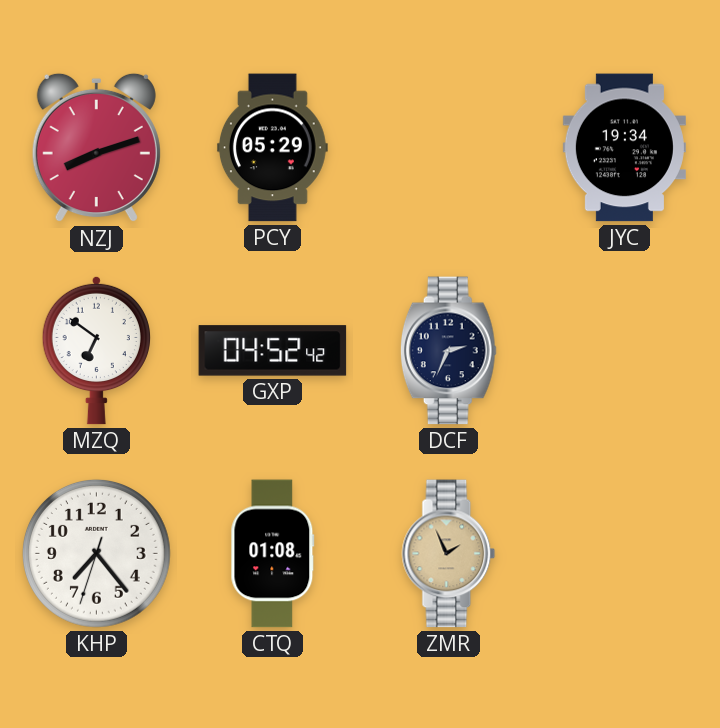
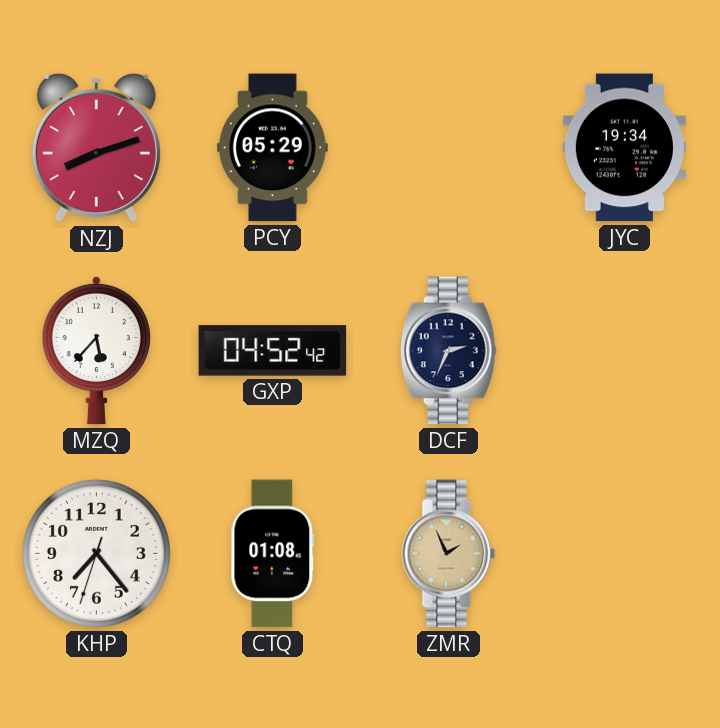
MZQ: 6:51 -> 5:37 (96, 350)
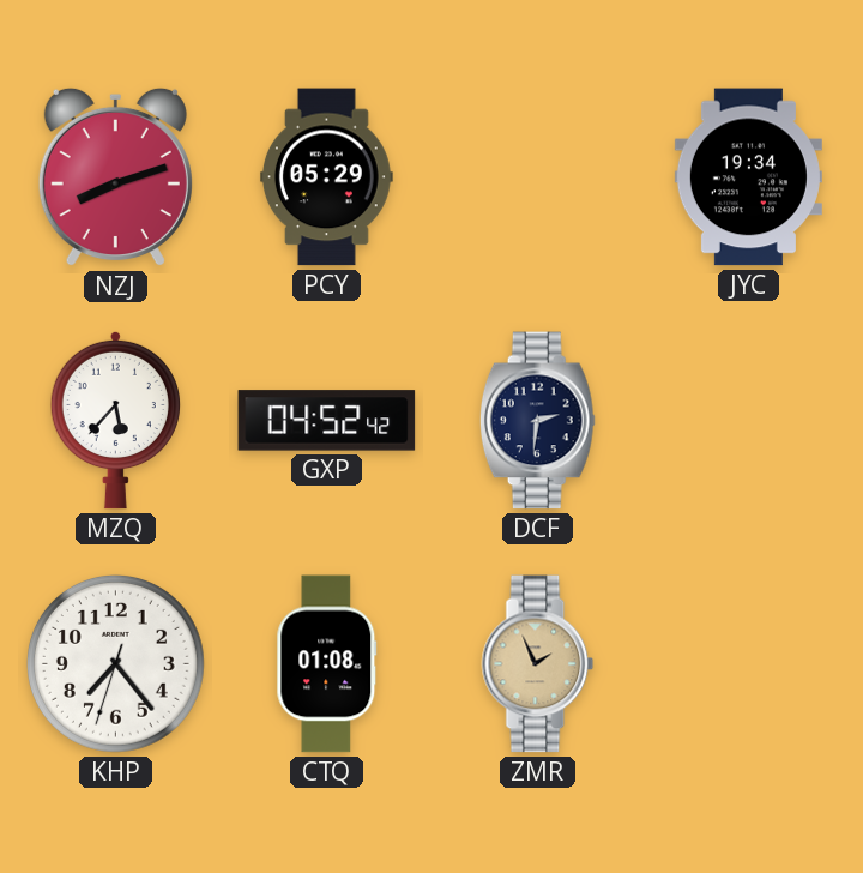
DCF: 2:34 -> 2:31 (537, 421)
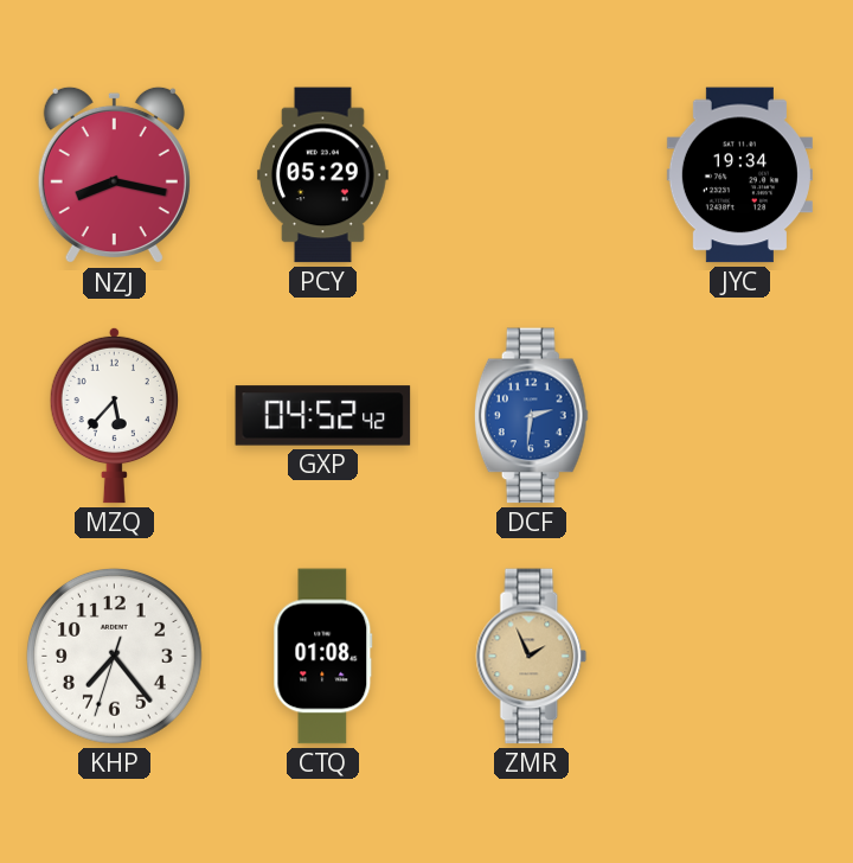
NZJ: 8:12 -> 8:17 (114, 175)
DCF dial: navy -> blue (531, 416)
